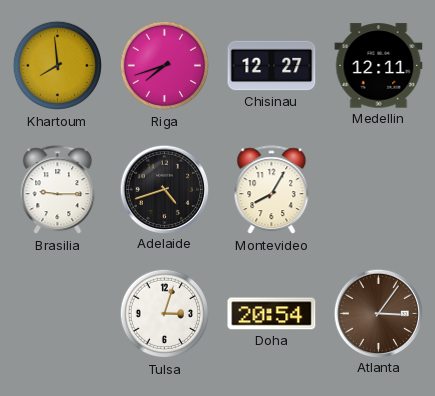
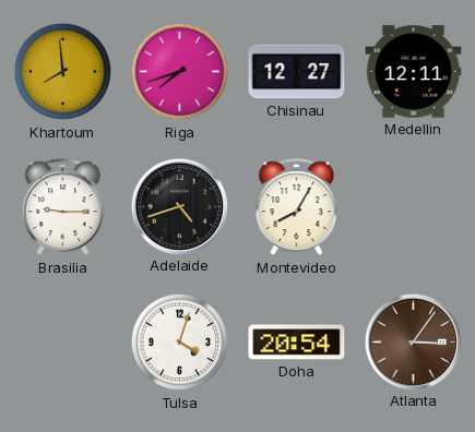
Tulsa: 3:03 -> 4:03 (180, 343)
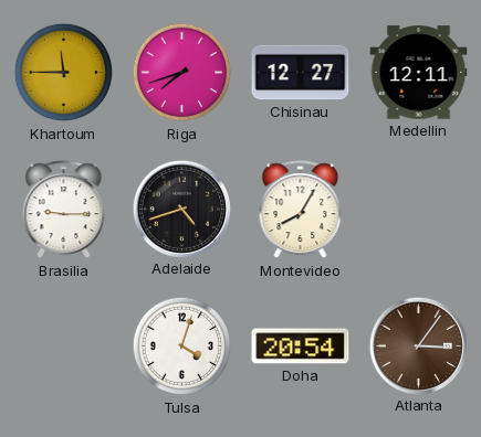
Khartoum: 7:59 -> 11:45 (64, 73)
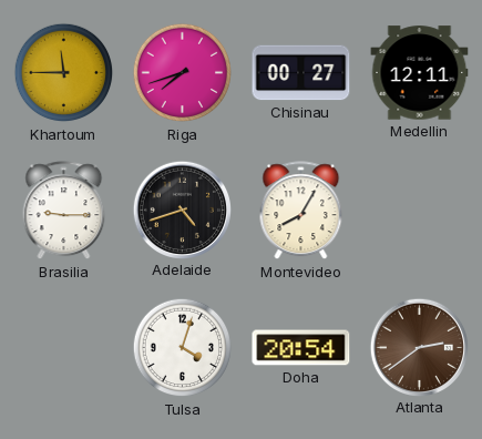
Chisinau: 12:27 -> 00:27 (301, 73)
Atlanta: 3:06 -> 2:39 (419, 347)
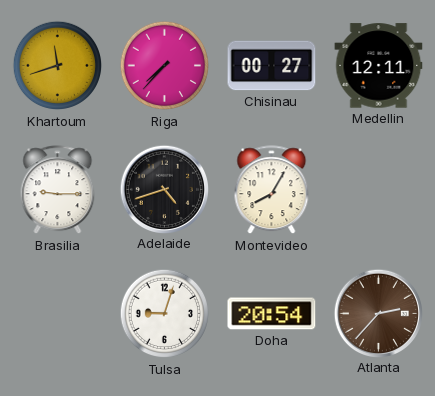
Khartoum: 11:45 -> 11:42 (58, 66)
Riga: 7:42 -> 7:37 (165, 66)
Tulsa: 4:03 -> 9:03 (165, 314)
Atlanta: 2:39 -> 2:37 (378, 313)
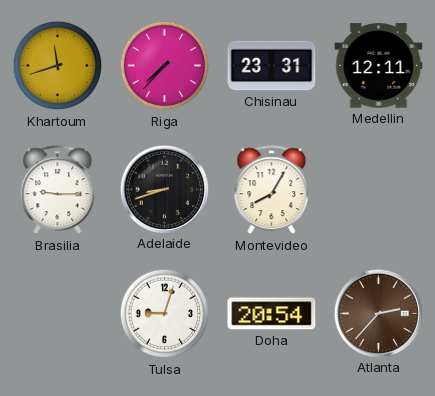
Chisinau: 00:27 -> 23:31 (272, 66)
Adelaide: 4:42 -> 8:42 (164, 189)
